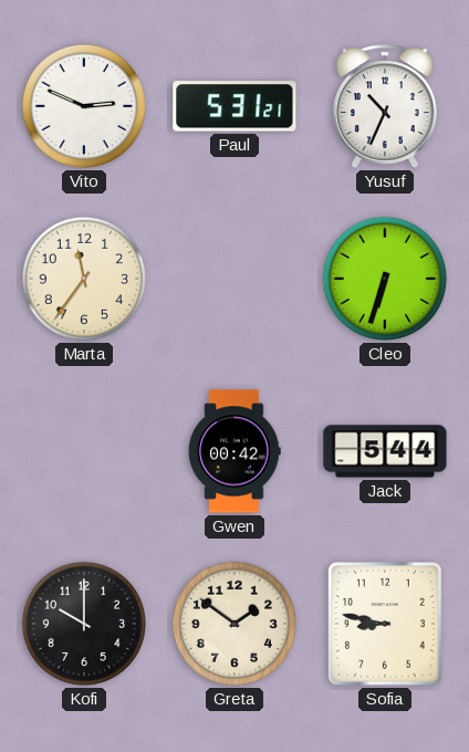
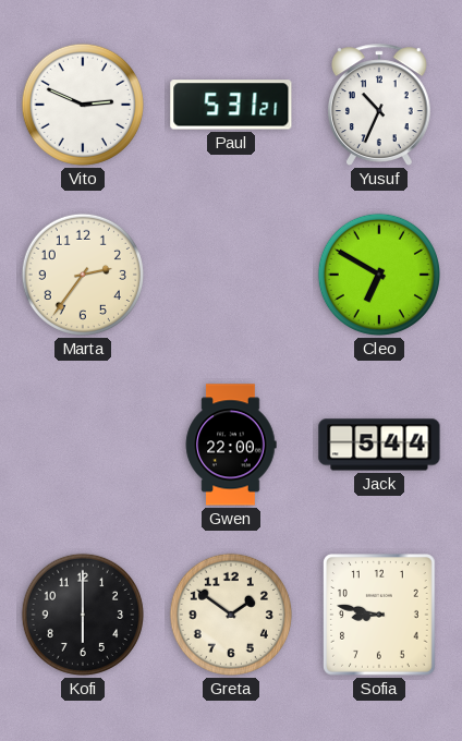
Marta: 11:36 -> 2:36 (83, 275)
Cleo: 6:33 -> 6:50 (379, 275)
Gwen: 00:42 -> 22:00 (231, 445)
Kofi: 10:00 -> 6:00 (83, 615)
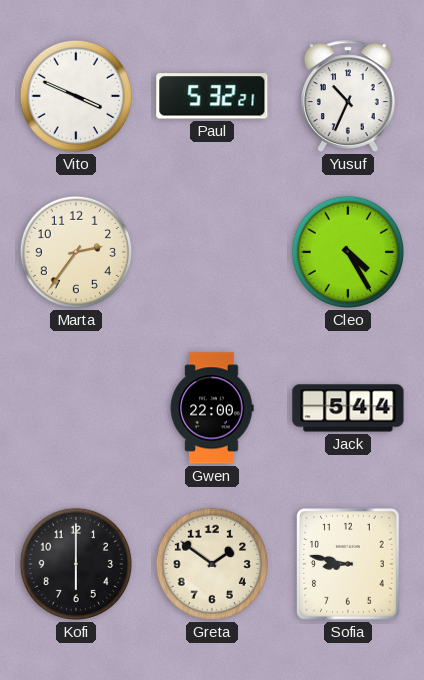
Vito: 2:49 -> 3:49 (76, 96)
Paul: 5:31 -> 5:32 (212, 96)
Cleo: 6:50 -> 4:25 (348, 252)
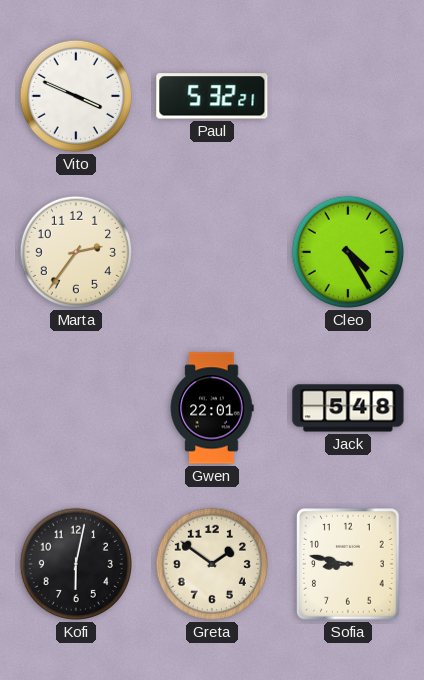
Yusuf: 10:34 -> none (348, 96)
Gwen: 22:00 -> 22:01 (212, 408)
Jack: 5:44 -> 5:48 (348, 408)
Kofi: 6:00 -> 6:02 (76, 564)
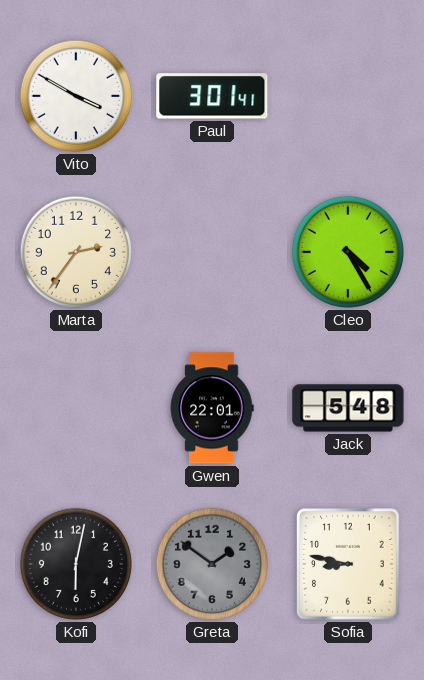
Vito: 3:49 -> 3:50 (76, 96)
Paul: 5:32 -> 3:01 (212, 96)
Greta dial: cream -> grey (212, 564)
